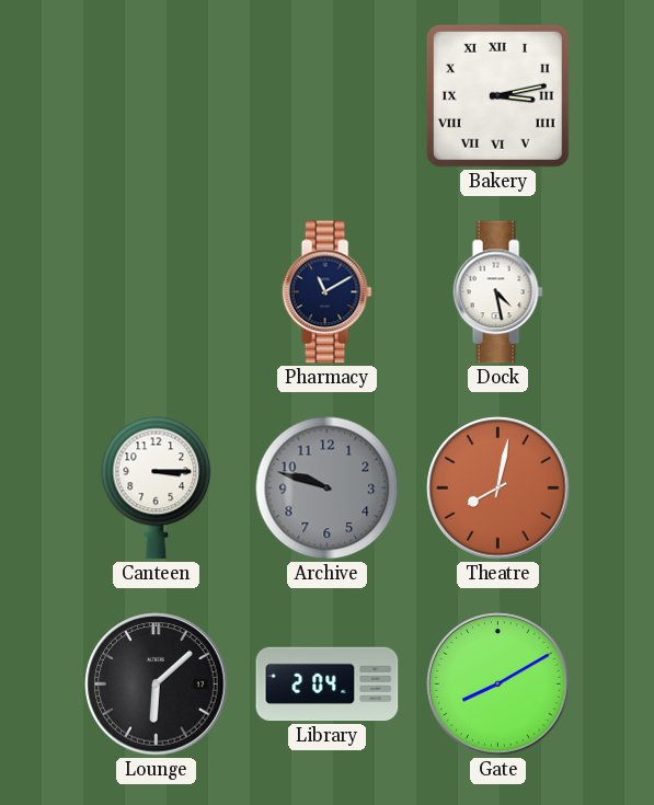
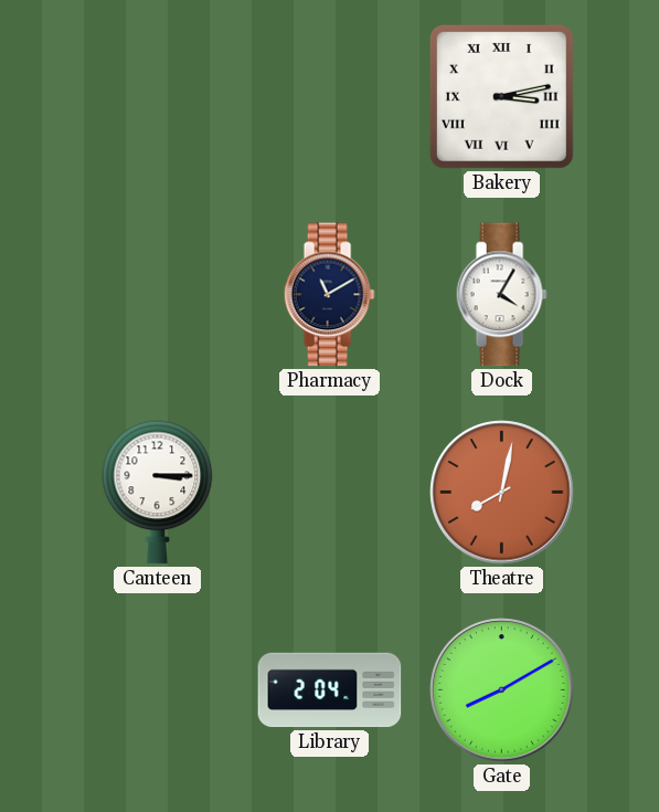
Dock: 4:28 -> 4:05 (501, 295)
Archive: 9:48 -> none (328, 488)
Lounge: 6:08 -> none (157, 685)
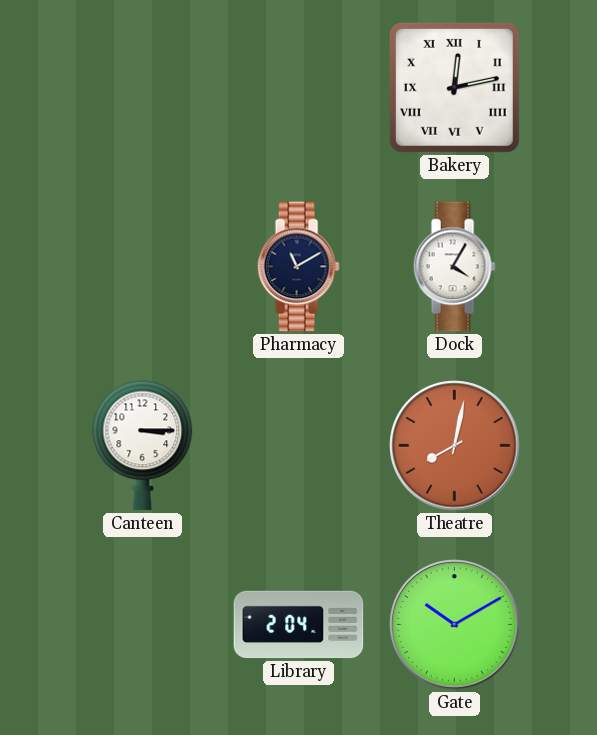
Bakery: 3:13 -> 12:13 (454, 87)
Gate: 8:10 -> 10:10 (455, 625)
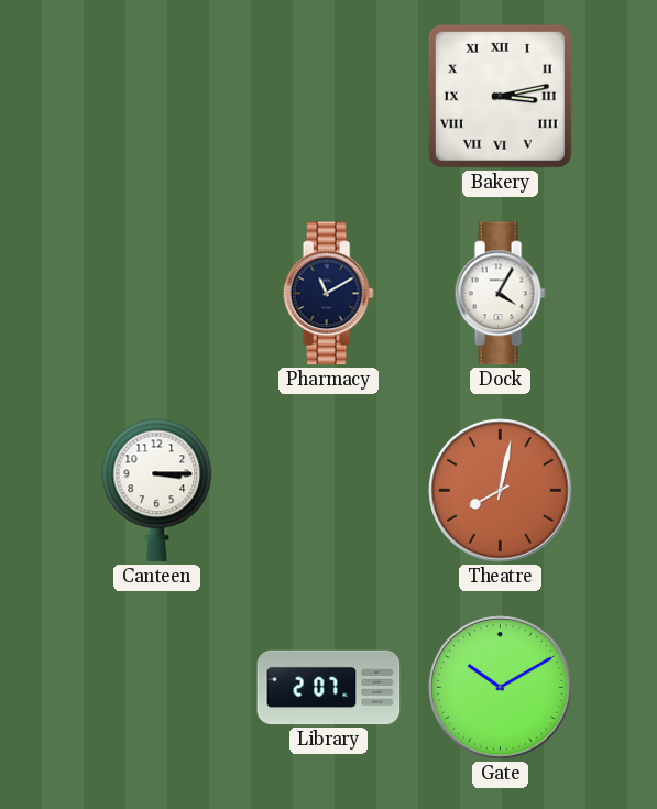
Bakery: 12:13 -> 3:13 (500, 96)
Library: 2:04 -> 2:07 (329, 688)
